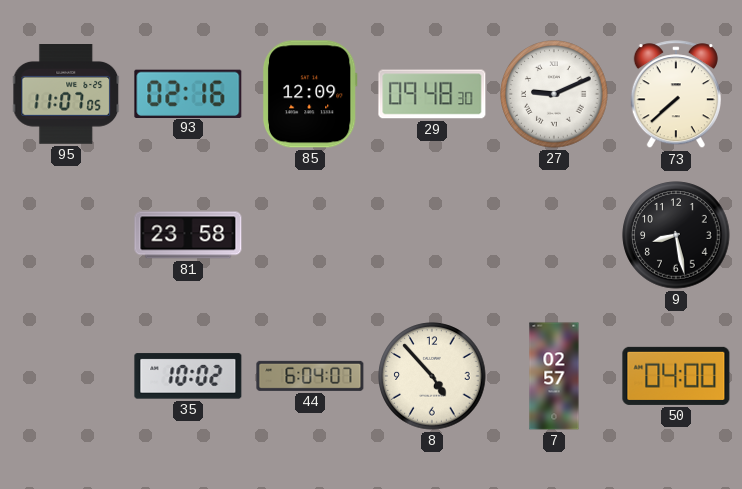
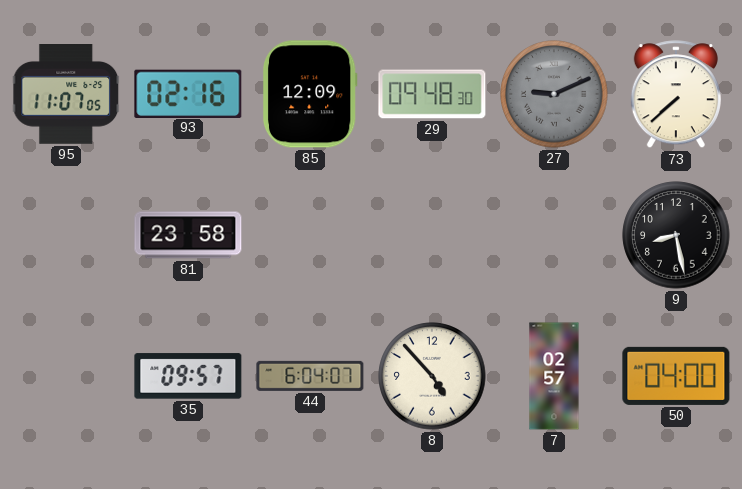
27 dial: white -> grey (554, 94)
35: 10:02 -> 09:57 (188, 376)
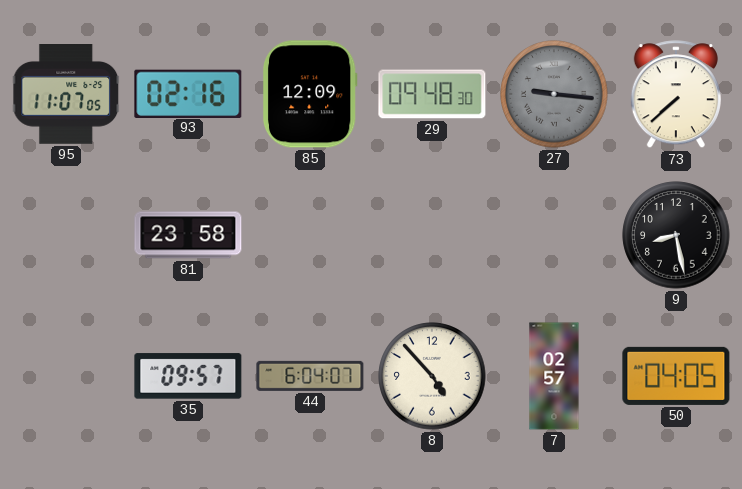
27: 9:11 -> 9:16 (554, 94)
50: 04:00 -> 04:05 (676, 376)
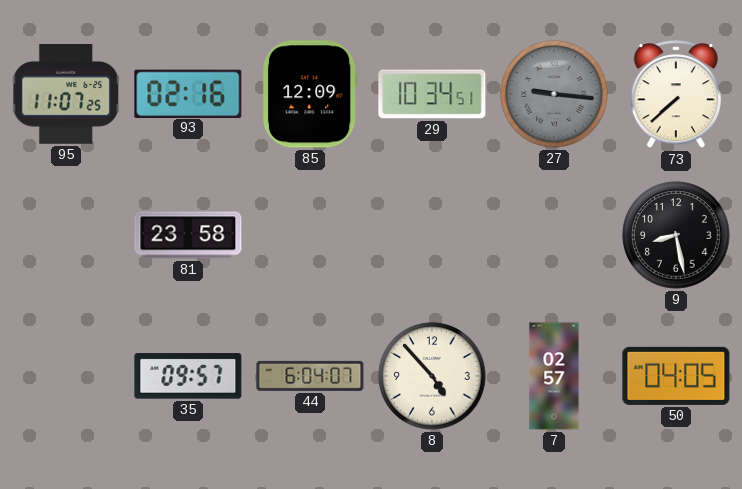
95: 11:07:05 -> 11:07:25 (66, 95)
29: 09:48 -> 10:34 (432, 94)
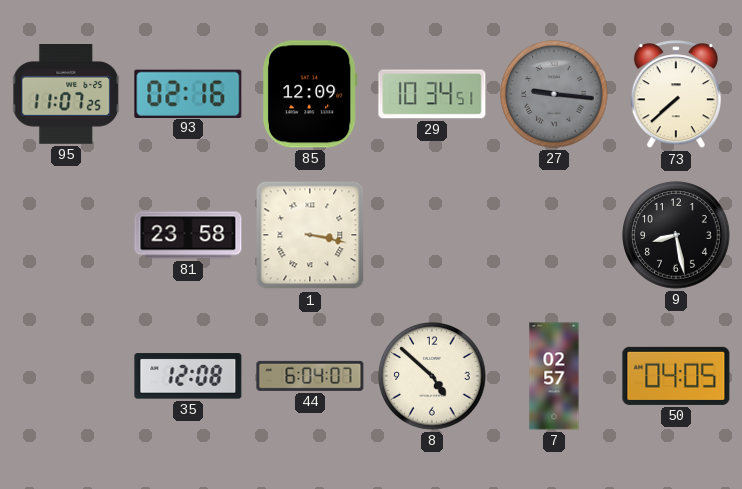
1: none -> 3:17 (310, 235)
35: 09:57 -> 12:08 (188, 376)
8: 4:53 -> 4:52 (432, 376)
